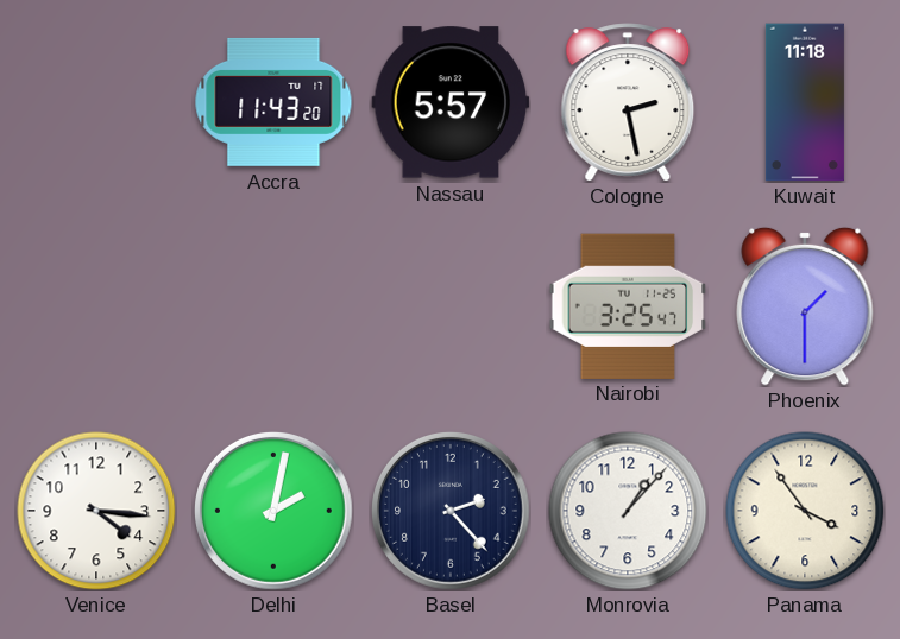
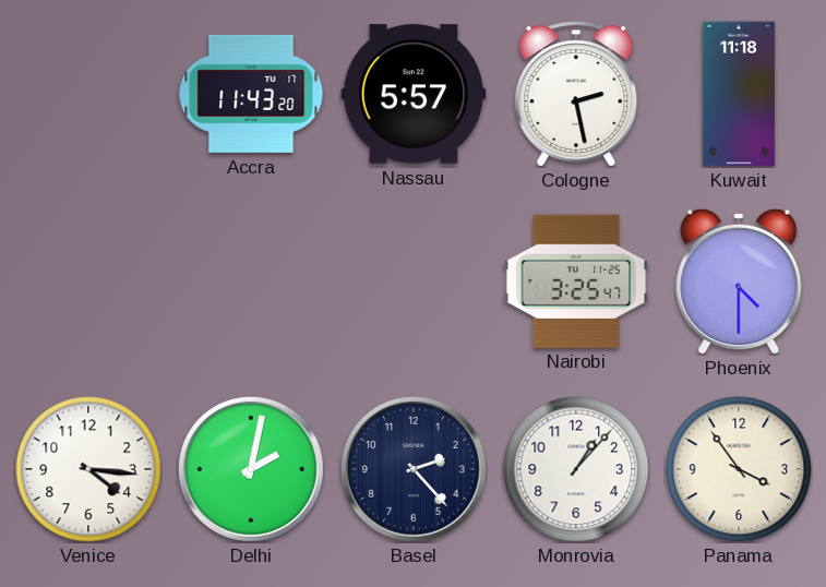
Phoenix: 1:30 -> 4:30 (739, 281)
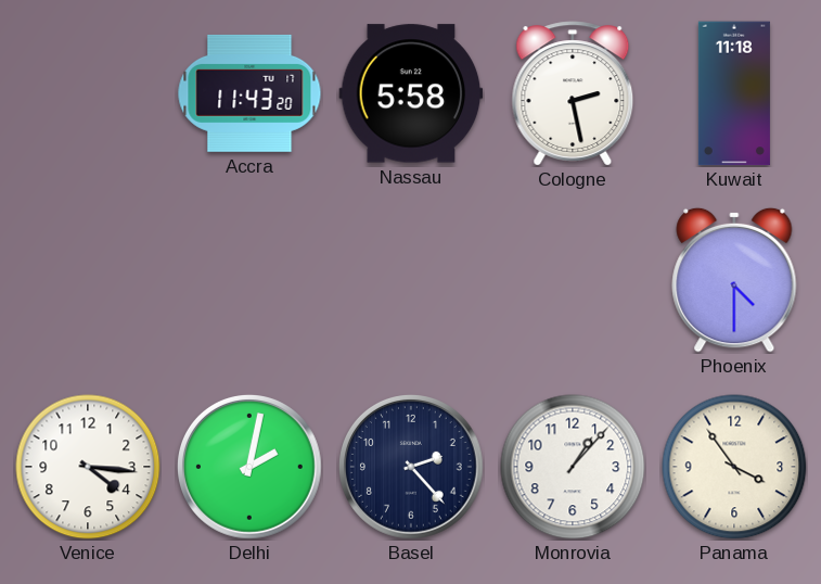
Nassau: 5:57 -> 5:58 (411, 93)
Nairobi: 3:25 -> none (576, 280)
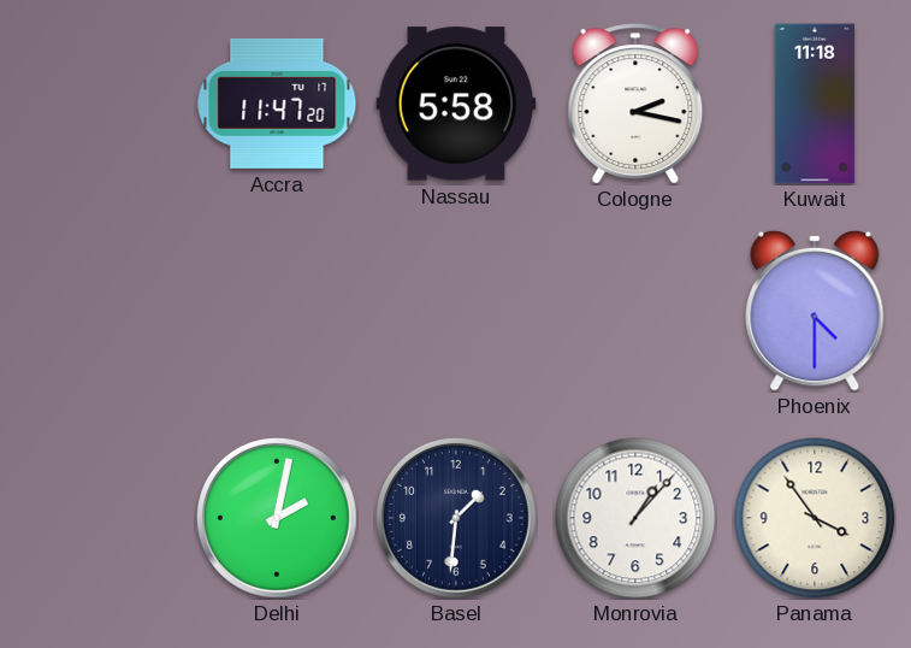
Accra: 11:43 -> 11:47 (277, 104)
Cologne: 2:28 -> 2:17 (635, 104)
Venice: 4:16 -> none (88, 467)
Basel: 2:23 -> 1:31 (457, 519)
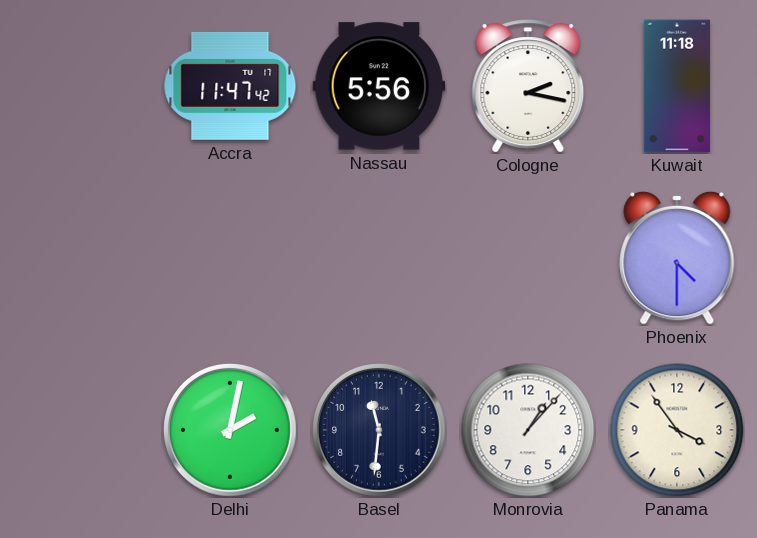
Accra: 11:47:20 -> 11:47:42 (230, 86)
Nassau: 5:58 -> 5:56 (379, 86)
Basel: 1:31 -> 11:31 (380, 431)
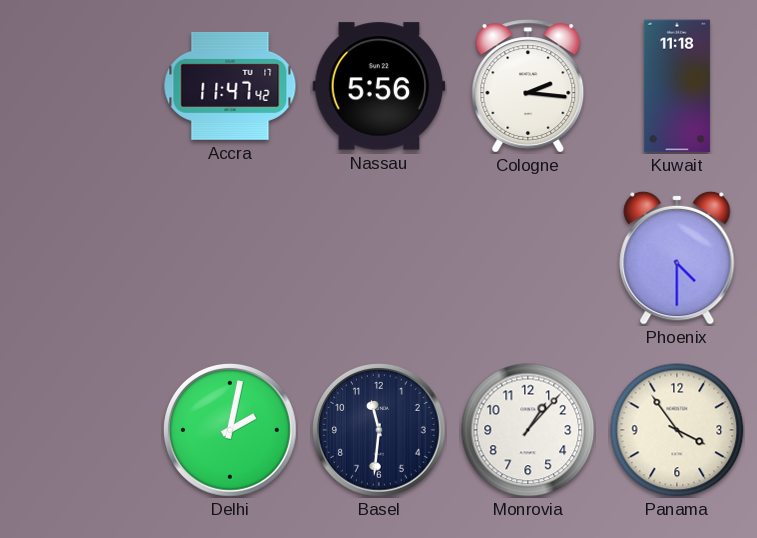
Cologne: 2:17 -> 2:16 (528, 86)
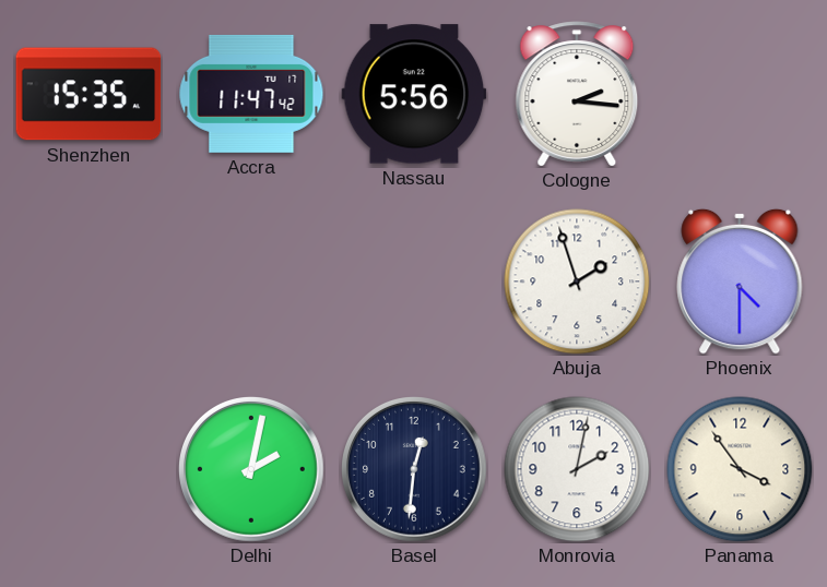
Shenzhen: none -> 15:35 (88, 94)
Kuwait: 11:18 -> none (677, 86)
Abuja: none -> 1:57 (577, 281)
Basel: 11:31 -> 12:31 (415, 470)
Monrovia: 1:07 -> 2:02 (577, 469)
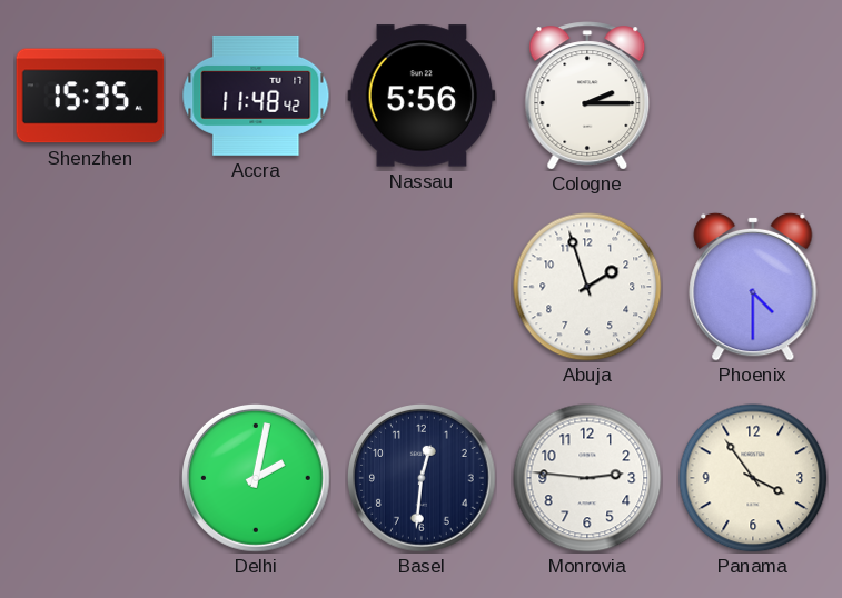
Accra: 11:47 -> 11:48 (256, 96)
Cologne: 2:16 -> 2:15 (587, 96)
Monrovia: 2:02 -> 2:46 (587, 478)
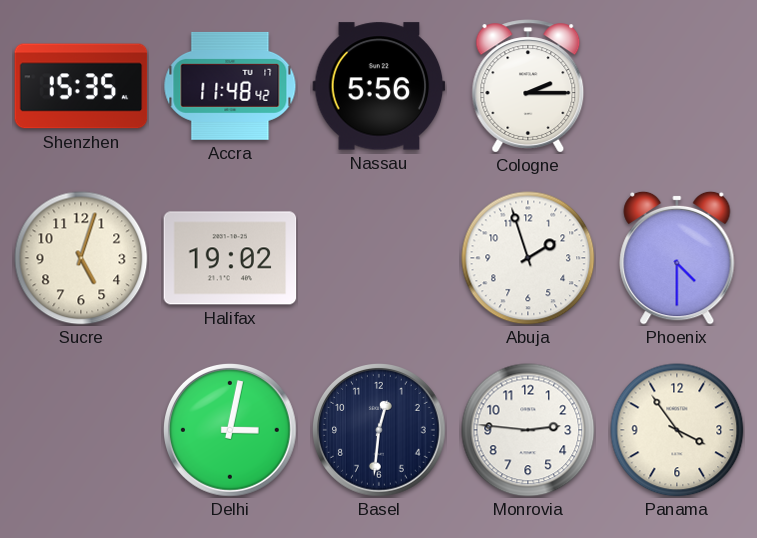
Sucre: none -> 5:03 (81, 258)
Halifax: none -> 19:02 (230, 258)
Delhi: 2:02 -> 3:02 (231, 431)
